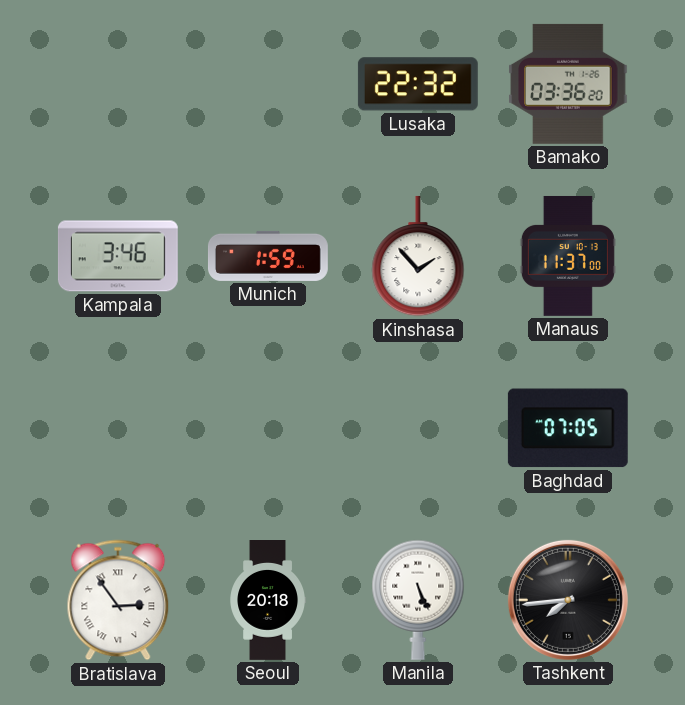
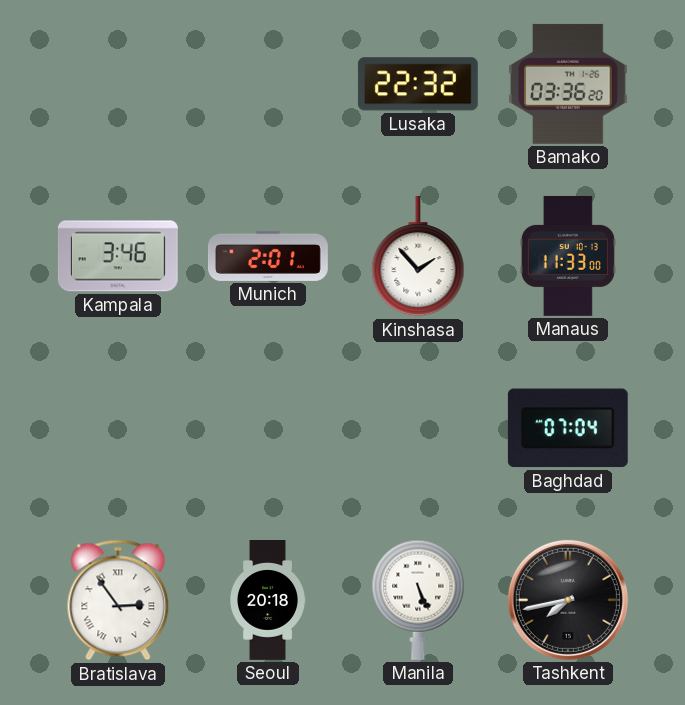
Munich: 1:59 -> 2:01 (268, 256)
Manaus: 11:37 -> 11:33 (568, 256)
Baghdad: 07:05 -> 07:04 (568, 428)
Tashkent: 7:44 -> 7:43 (568, 600)
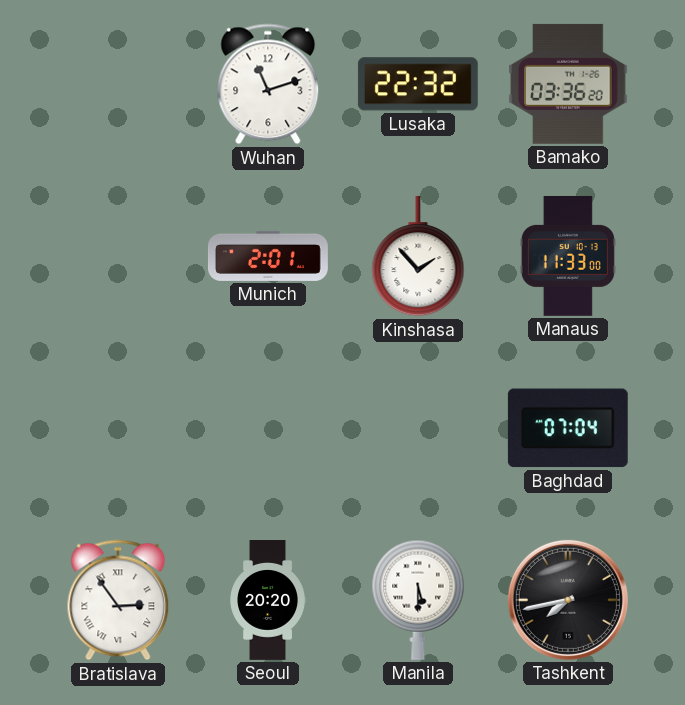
Wuhan: none -> 11:12 (268, 84)
Kampala: 3:46 -> none (118, 256)
Seoul: 20:18 -> 20:20 (267, 601)
Manila: 5:26 -> 5:30 (418, 600)
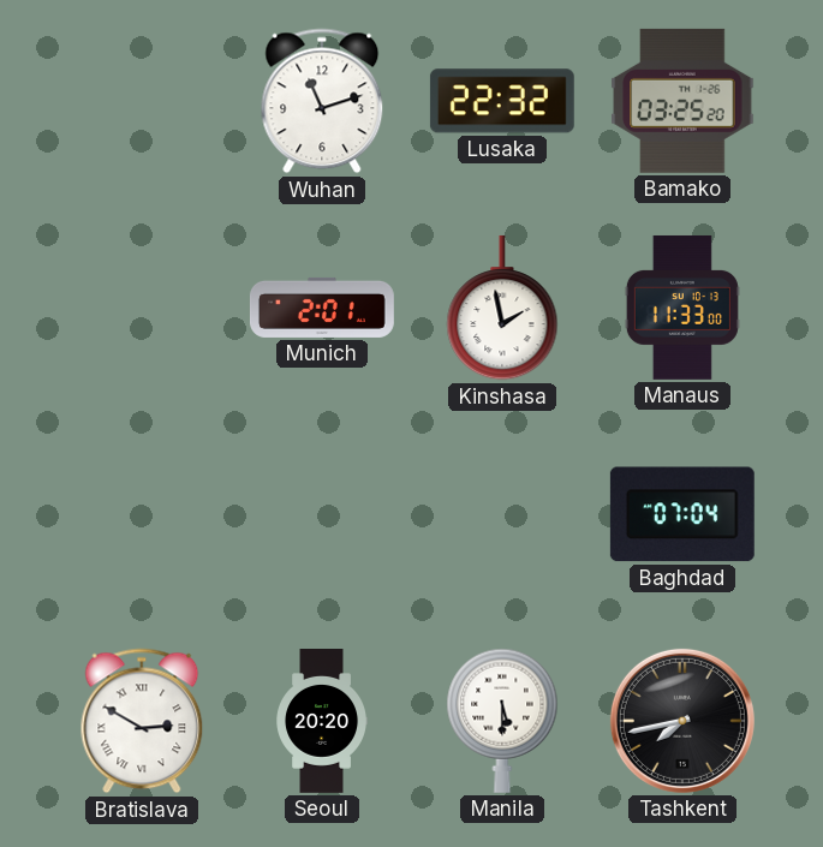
Bamako: 03:36 -> 03:25 (682, 101)
Kinshasa: 1:53 -> 1:58 (502, 308)
Bratislava: 2:54 -> 2:50 (142, 721)
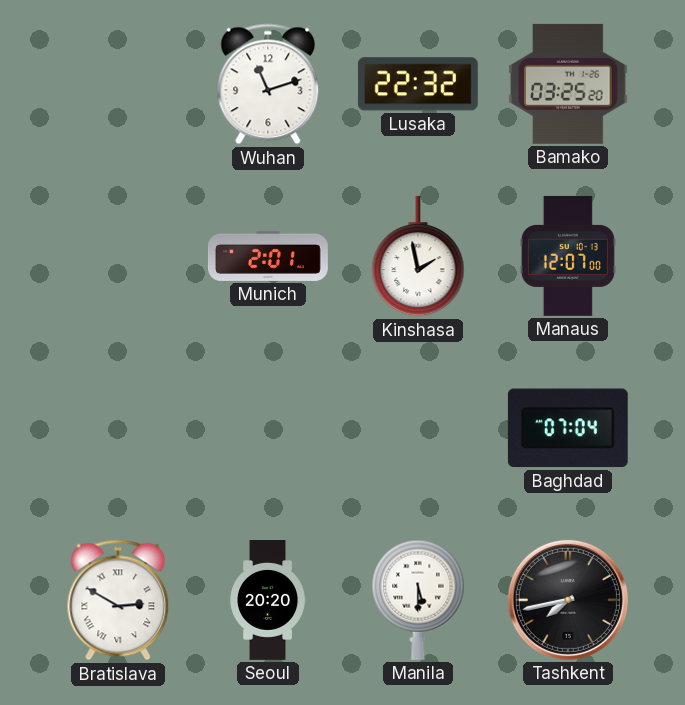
Manaus: 11:33 -> 12:07 (568, 256)
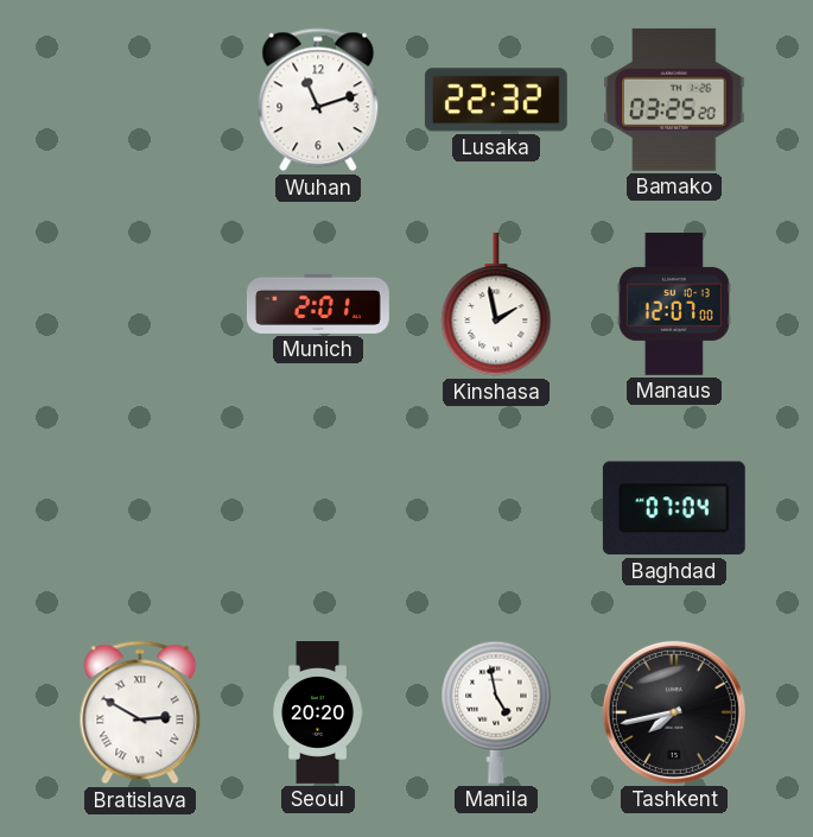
Manila: 5:30 -> 4:58 (496, 712)
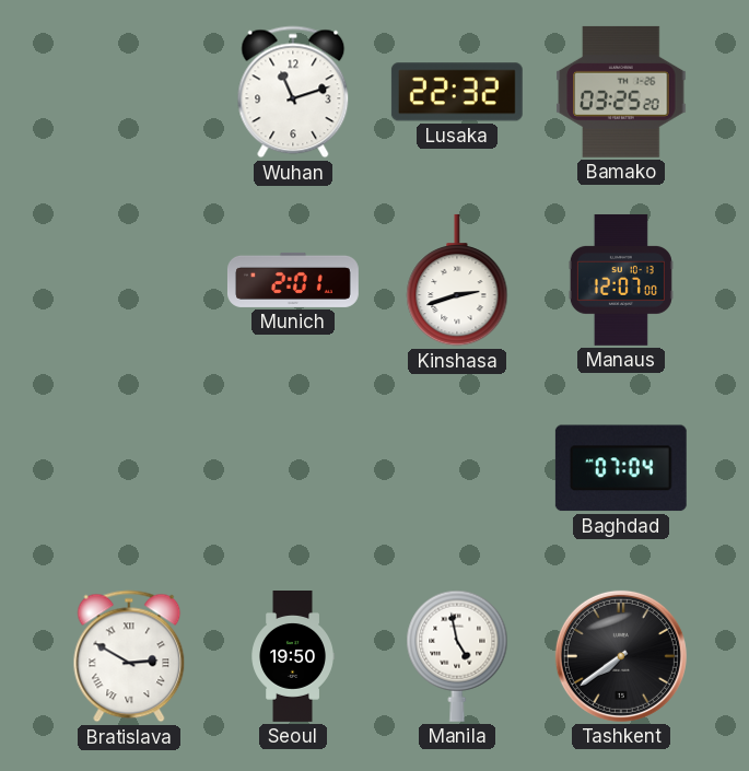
Kinshasa: 1:58 -> 2:42 (457, 280)
Seoul: 20:20 -> 19:50 (292, 657)
Tashkent: 7:43 -> 7:39 (621, 656)
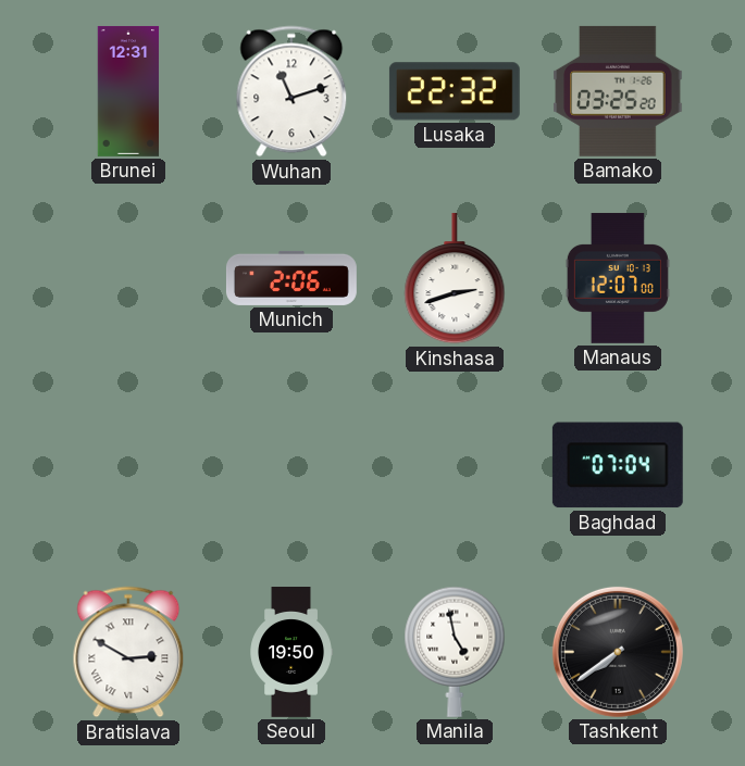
Brunei: none -> 12:31 (128, 91)
Munich: 2:01 -> 2:06 (291, 278)
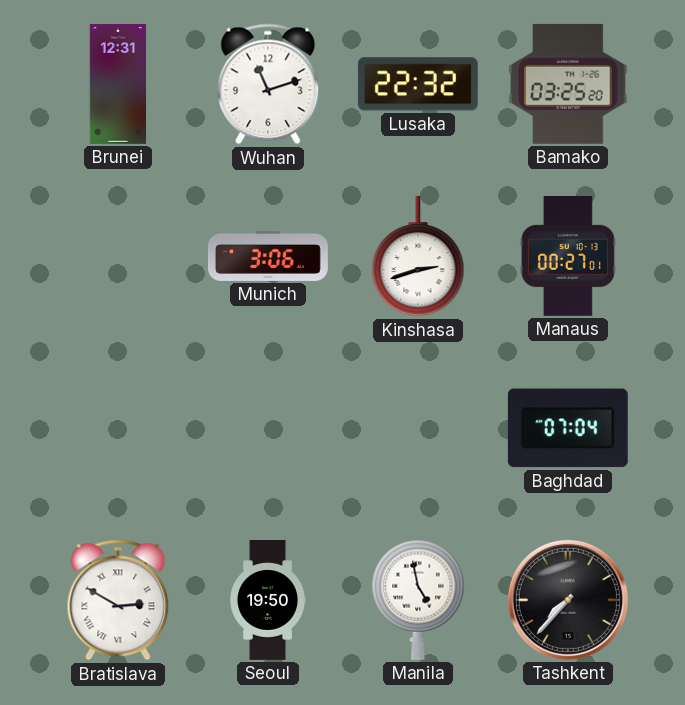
Munich: 2:06 -> 3:06 (268, 256)
Manaus: 12:07 -> 00:27 (568, 256)
Tashkent: 7:39 -> 7:37 (568, 600)
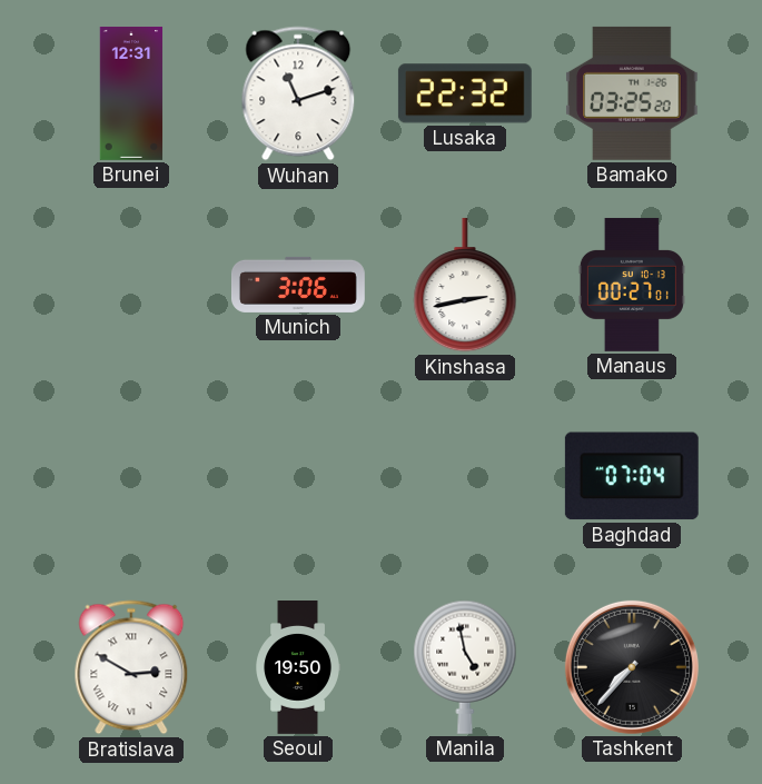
Kinshasa: 2:42 -> 2:43 (465, 285)
